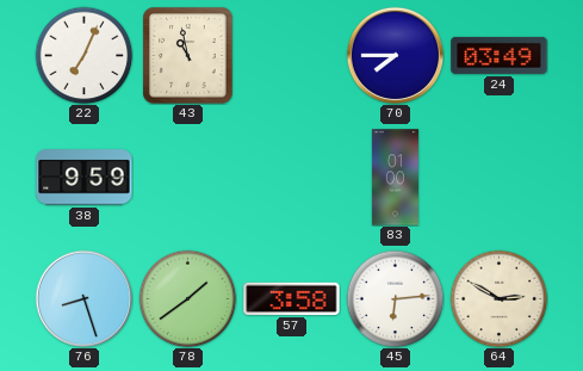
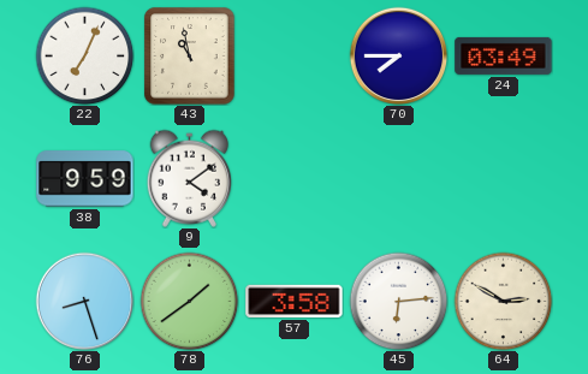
9: none -> 4:09 (190, 178)
83: 01:00 -> none (395, 178)
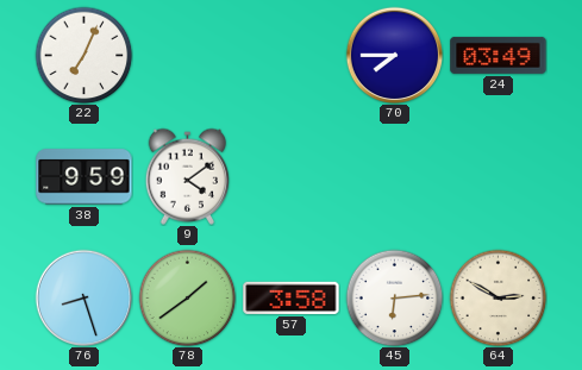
43: 10:58 -> none (190, 57)
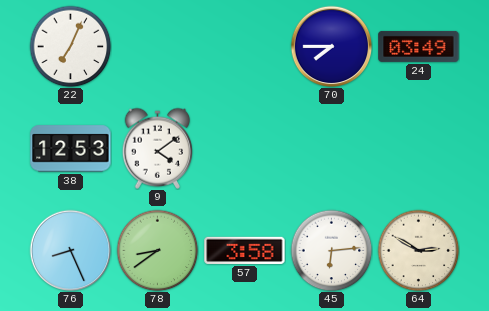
38: 9:59 -> 12:53 (71, 149)
76: 8:27 -> 8:26 (70, 250)
78: 1:39 -> 8:39 (157, 250)
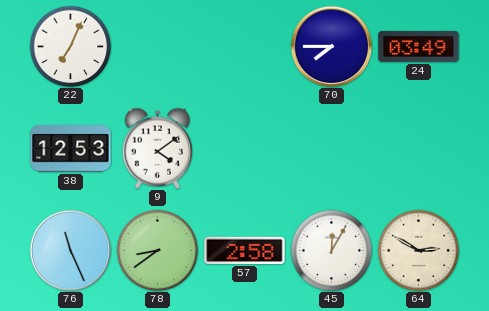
76: 8:26 -> 11:26 (70, 250)
57: 3:58 -> 2:58 (245, 250)
45: 6:14 -> 12:05 (331, 250)
